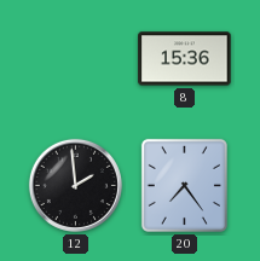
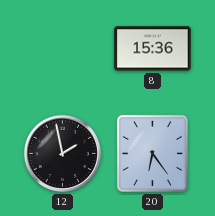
12: 1:59 -> 1:58 (62, 153)
20: 7:24 -> 6:24 (152, 153)
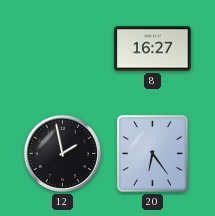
8: 15:36 -> 16:27 (153, 49)
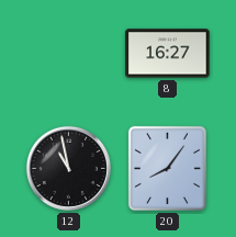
12: 1:58 -> 10:58 (68, 168)
20: 6:24 -> 8:06 (167, 168)
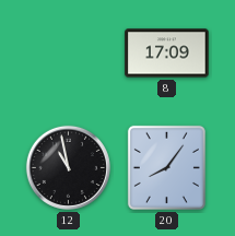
8: 16:27 -> 17:09 (167, 54)
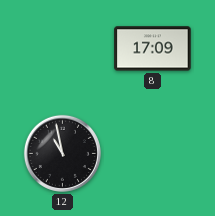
20: 8:06 -> none (166, 167)
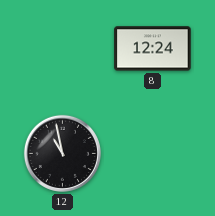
8: 17:09 -> 12:24 (153, 49)
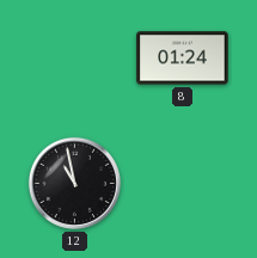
8: 12:24 -> 01:24 (183, 59)
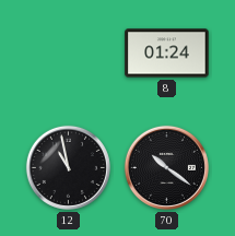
70: none -> 10:21 (166, 167)
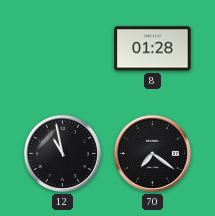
8: 01:24 -> 01:28 (153, 49)
70: 10:21 -> 7:21 (152, 153)
